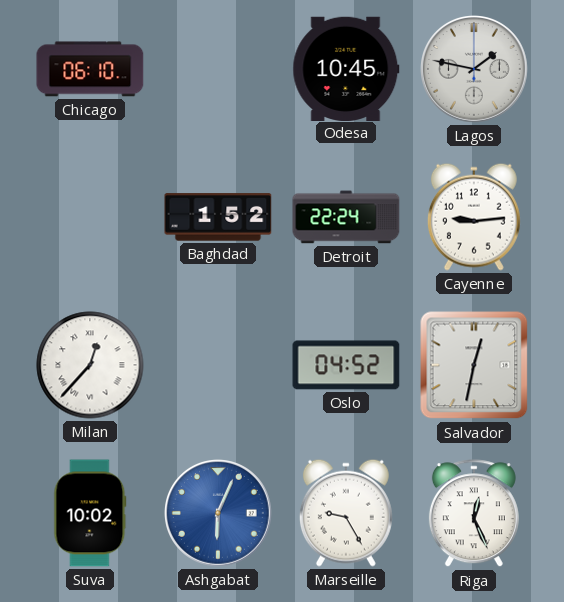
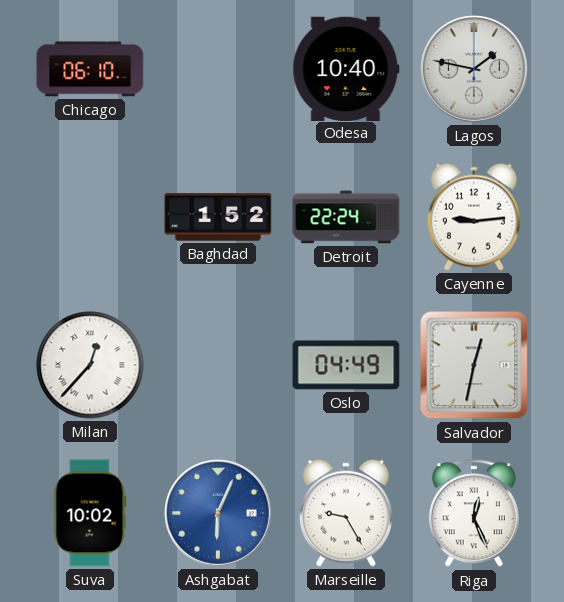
Odesa: 10:45 -> 10:40 (346, 68)
Oslo: 04:52 -> 04:49 (346, 365)
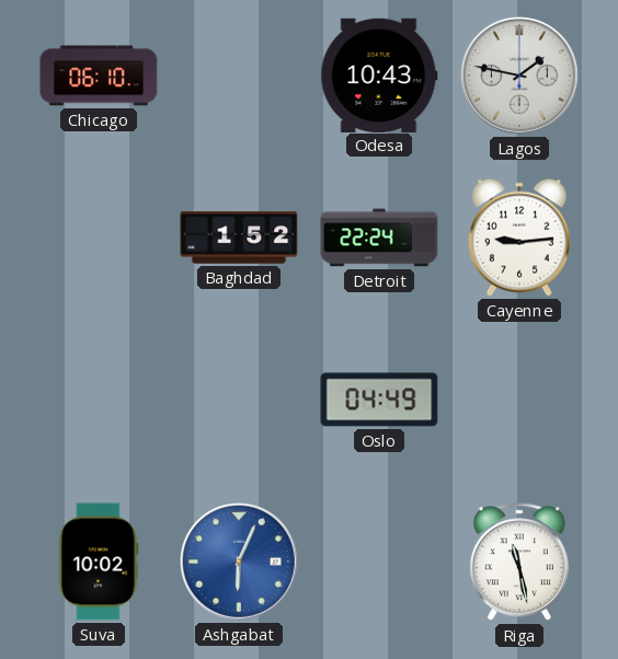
Odesa: 10:40 -> 10:43 (379, 74)
Milan: 12:37 -> none (90, 365)
Salvador: 12:32 -> none (474, 365)
Marseille: 9:25 -> none (346, 513)
Riga: 12:26 -> 11:28 (519, 563)
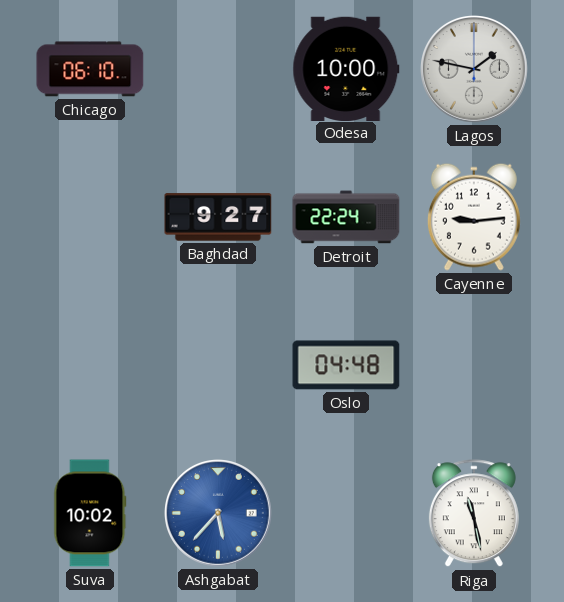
Odesa: 10:43 -> 10:00 (346, 68)
Baghdad: 1:52 -> 9:27 (218, 217)
Oslo: 04:49 -> 04:48 (346, 365)
Ashgabat: 6:04 -> 5:37 (219, 514)
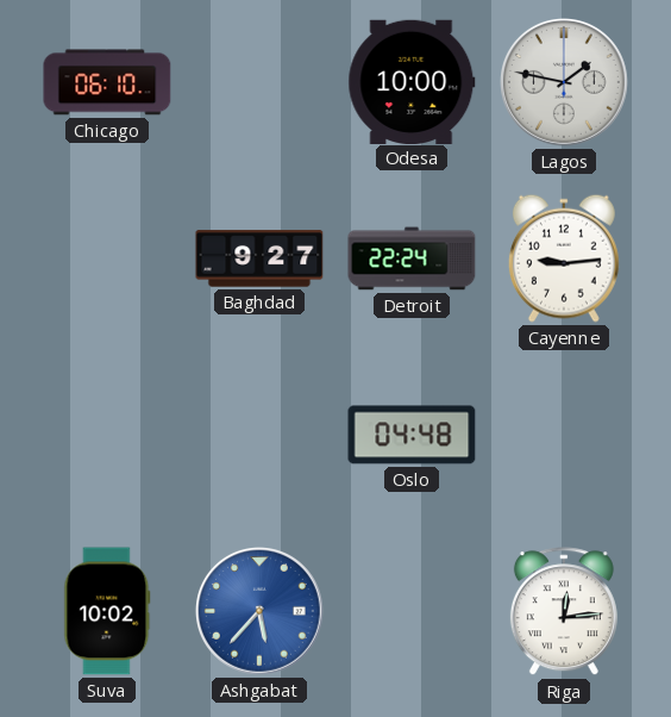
Riga: 11:28 -> 12:14 (564, 612)
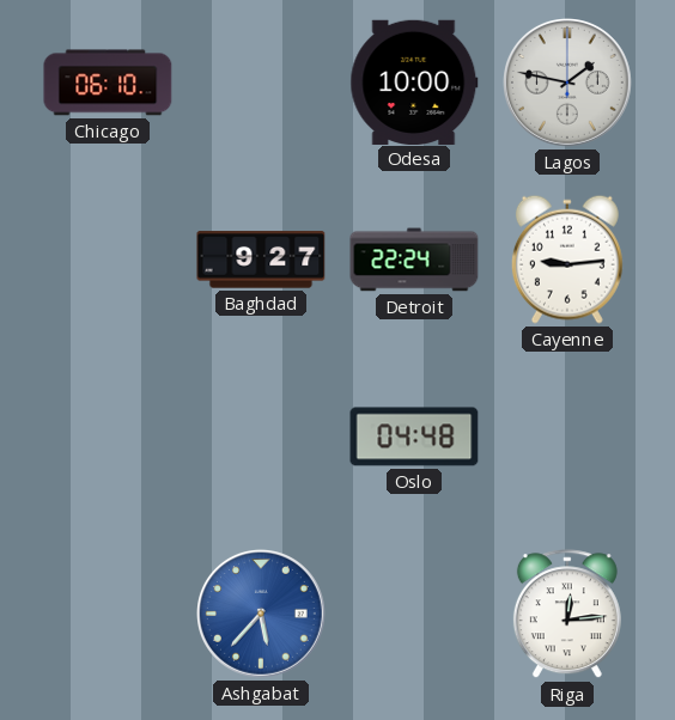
Suva: 10:02 -> none (107, 611)
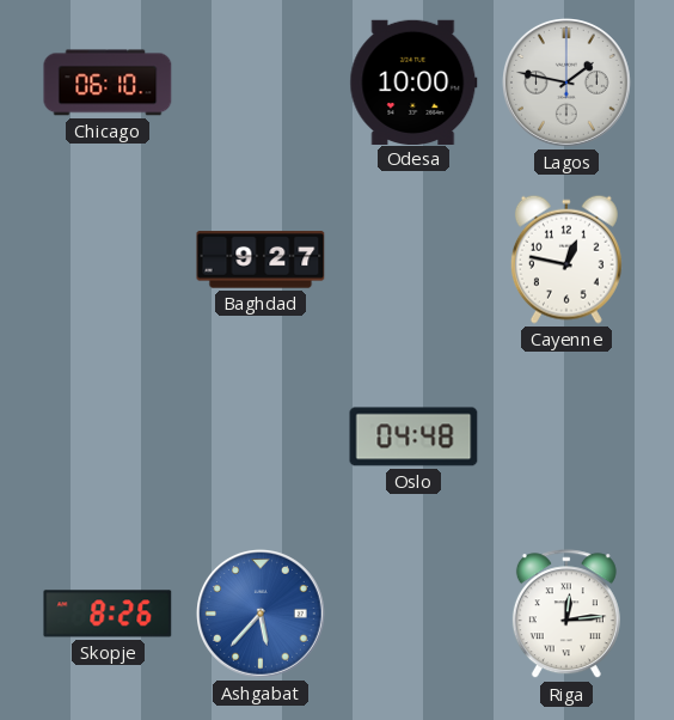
Detroit: 22:24 -> none (414, 260)
Cayenne: 9:14 -> 12:47 (566, 260)
Skopje: none -> 8:26 (108, 614)
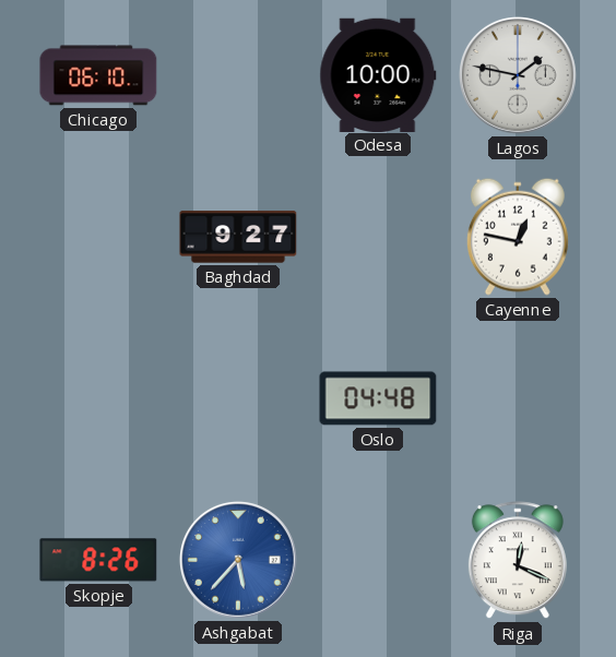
Riga: 12:14 -> 12:19 (518, 561)
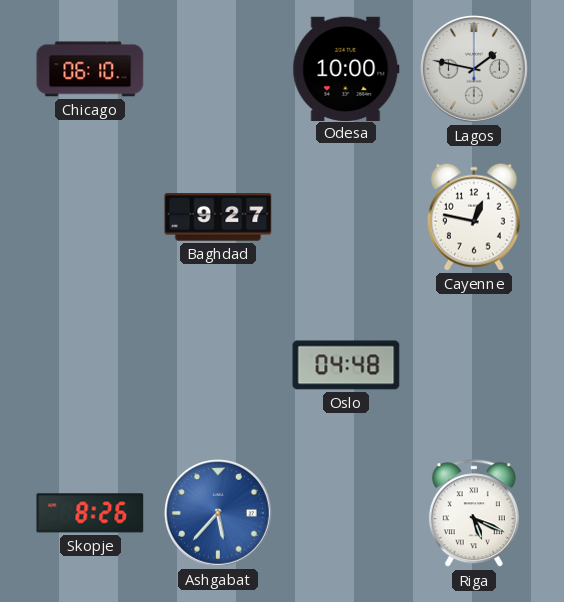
Riga: 12:19 -> 5:19 (474, 514)
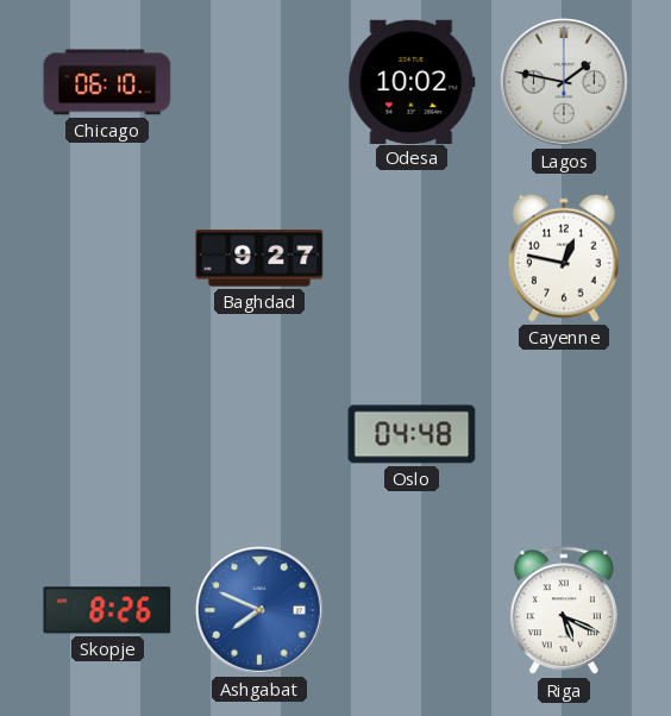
Odesa: 10:00 -> 10:02 (412, 81)
Ashgabat: 5:37 -> 7:49 (261, 611)
